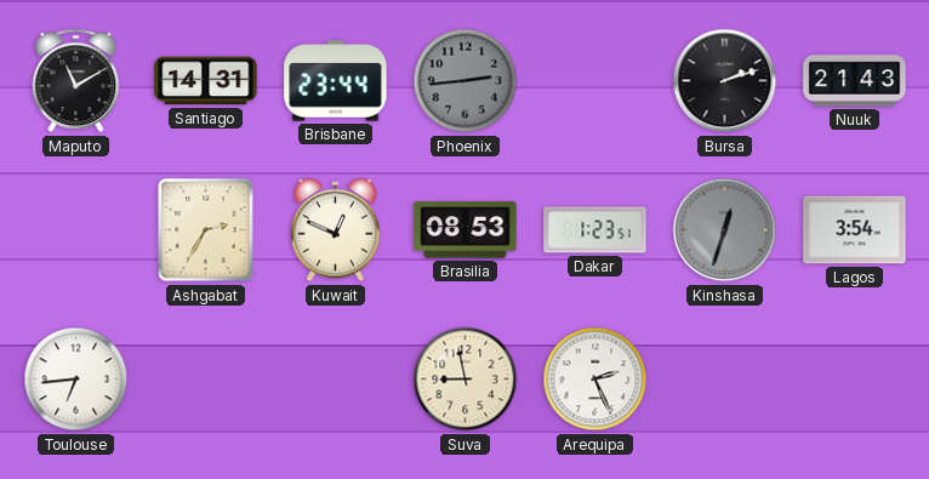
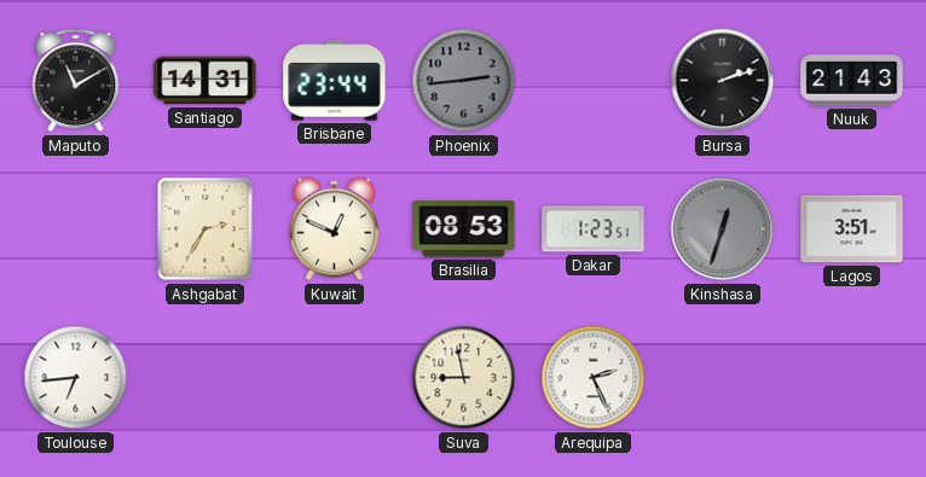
Lagos: 3:54 -> 3:51 (852, 229)
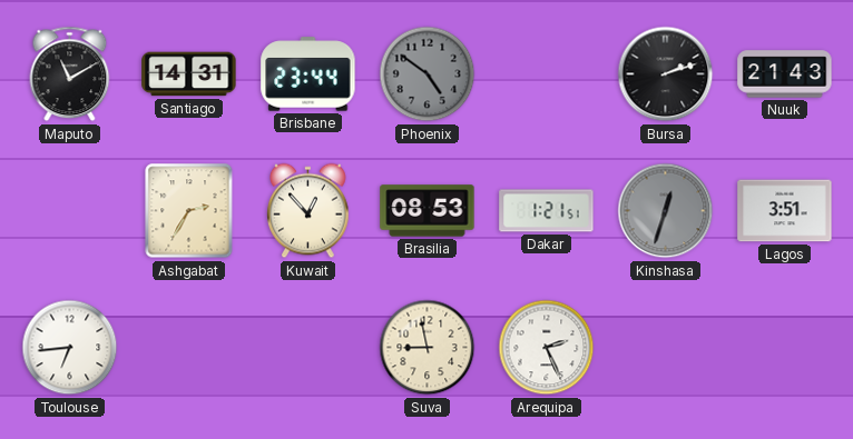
Phoenix: 2:44 -> 4:51 (428, 74)
Kuwait: 12:49 -> 12:53 (308, 211)
Dakar: 1:23 -> 1:21 (547, 211)
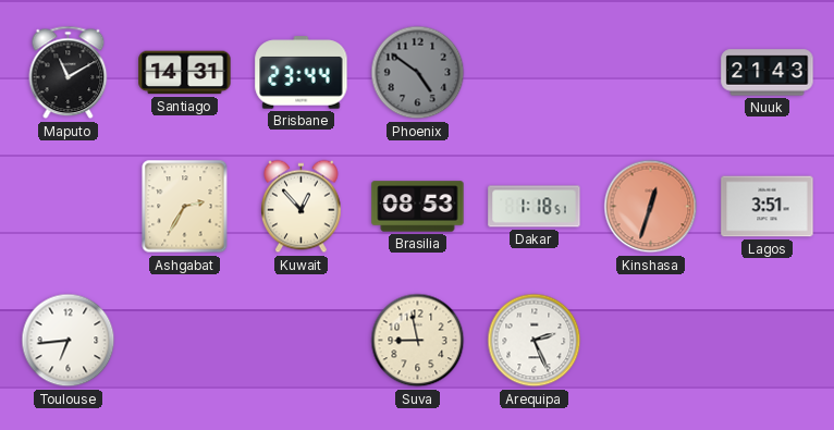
Bursa: 2:12 -> none (666, 74)
Dakar: 1:21 -> 1:18 (535, 207)
Kinshasa dial: grey -> salmon (651, 207)
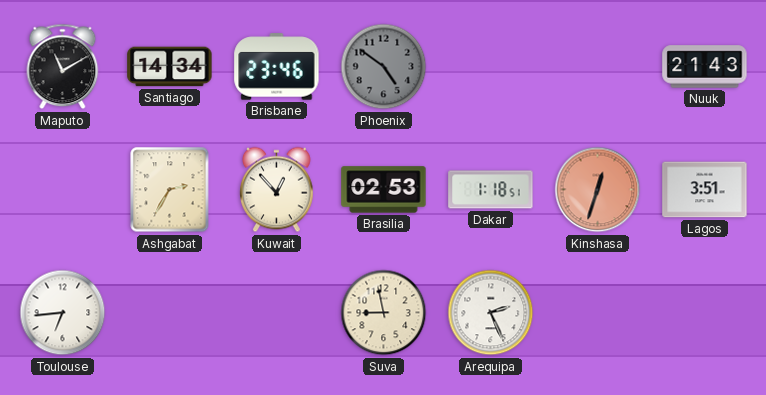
Santiago: 14:31 -> 14:34 (170, 67)
Brisbane: 23:44 -> 23:46 (277, 67)
Brasilia: 08:53 -> 02:53 (384, 190)
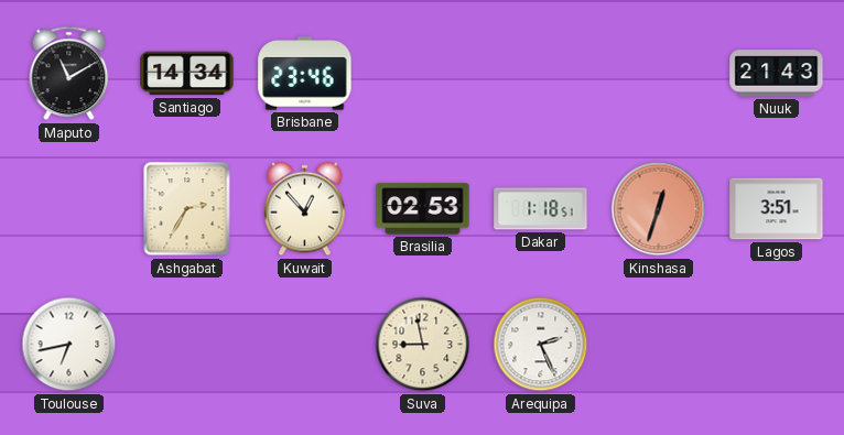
Phoenix: 4:51 -> none (384, 67)
Toulouse: 6:44 -> 6:43 (69, 345)
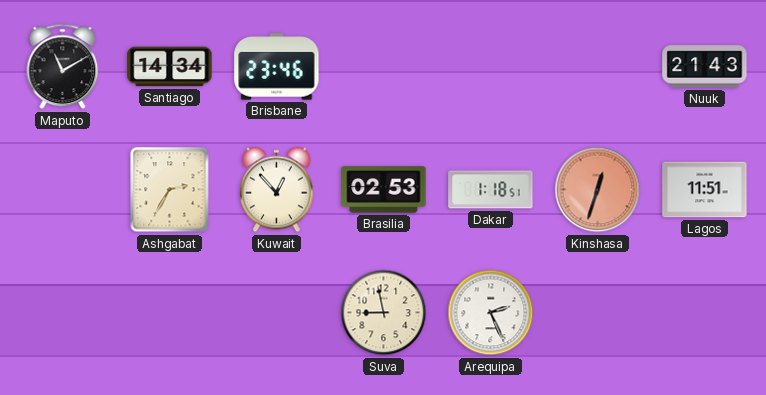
Lagos: 3:51 -> 11:51 (705, 190)
Toulouse: 6:43 -> none (69, 345)
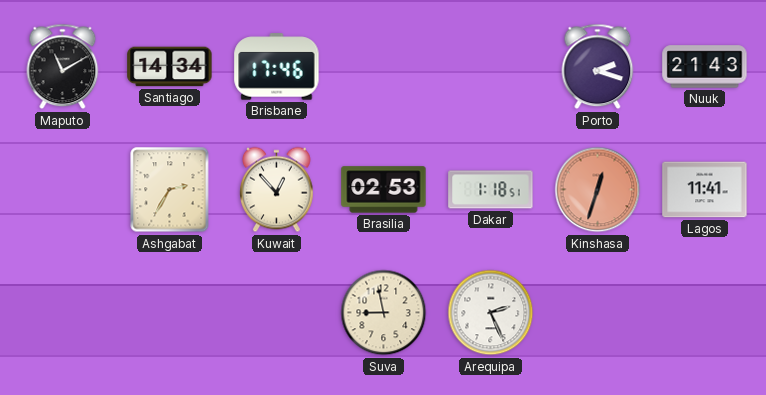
Brisbane: 23:46 -> 17:46 (277, 67)
Porto: none -> 2:18 (598, 67)
Lagos: 11:51 -> 11:41 (705, 190)
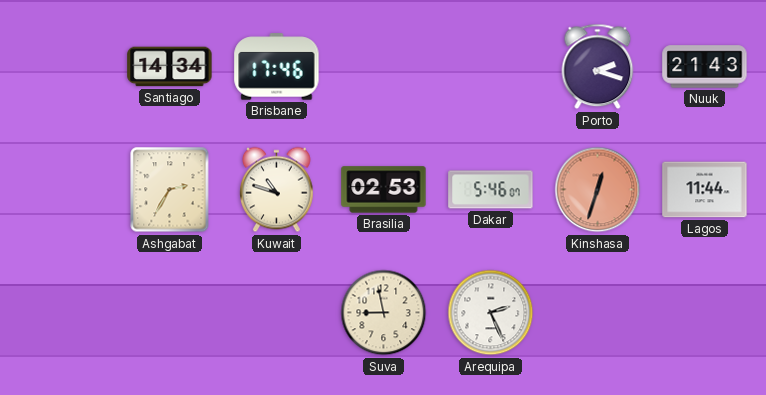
Maputo: 11:10 -> none (63, 67)
Kuwait: 12:53 -> 10:48 (277, 190)
Dakar: 1:18 -> 5:46 (491, 190)
Lagos: 11:41 -> 11:44 (705, 190)
